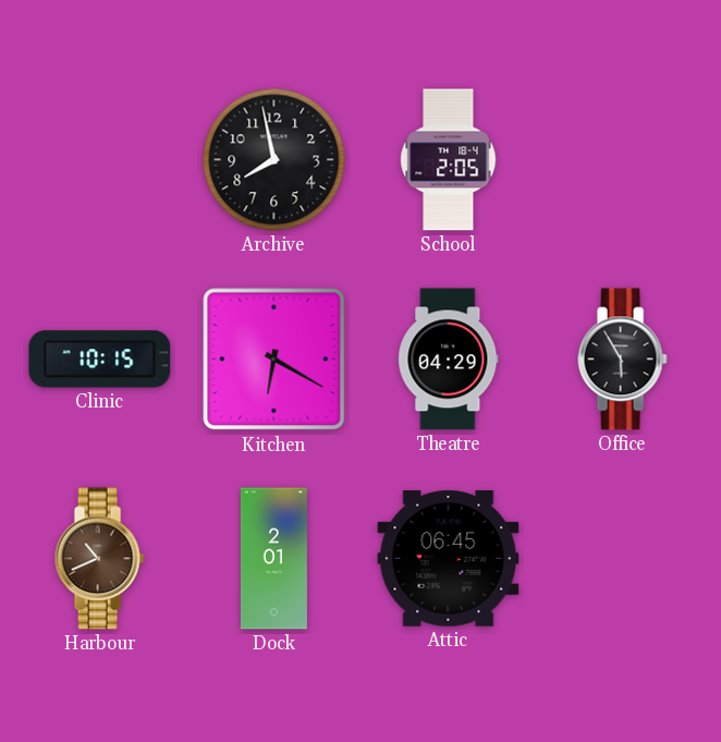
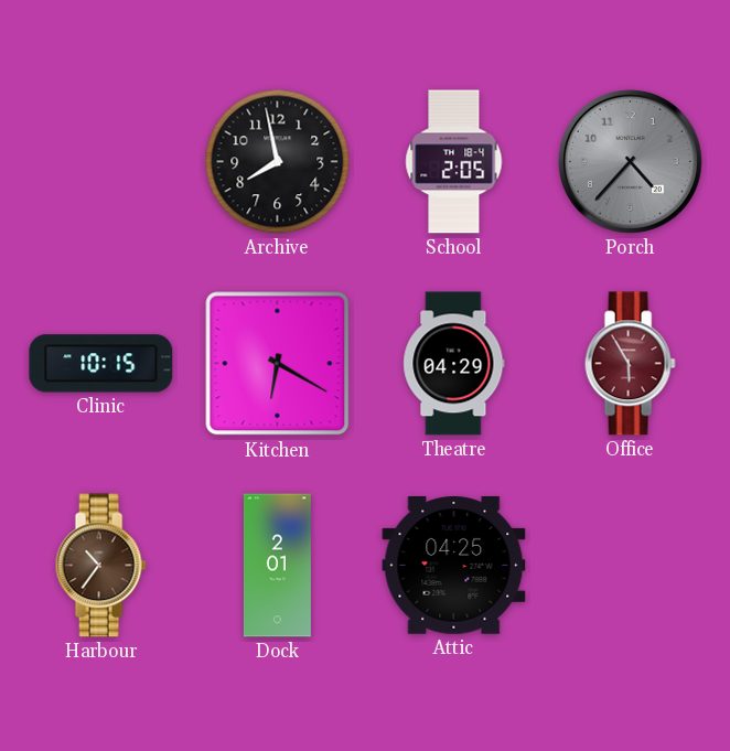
Porch: none -> 4:37 (630, 161)
Office dial: black -> burgundy (630, 364)
Harbour: 10:41 -> 10:36 (100, 566)
Attic: 06:45 -> 04:25 (454, 566)
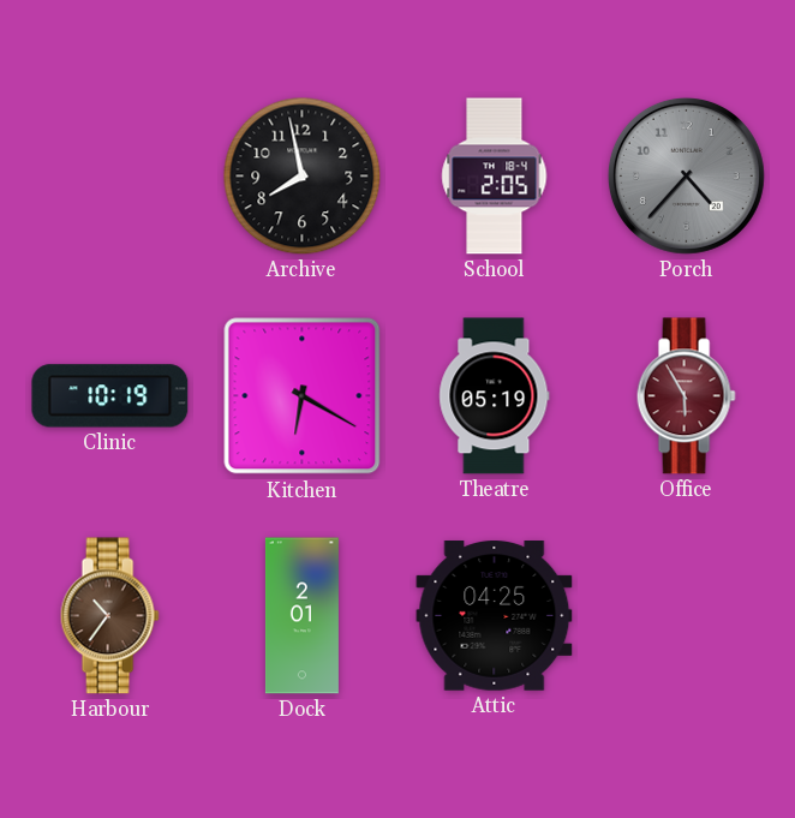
Clinic: 10:15 -> 10:19 (110, 396)
Theatre: 04:29 -> 05:19 (495, 396)
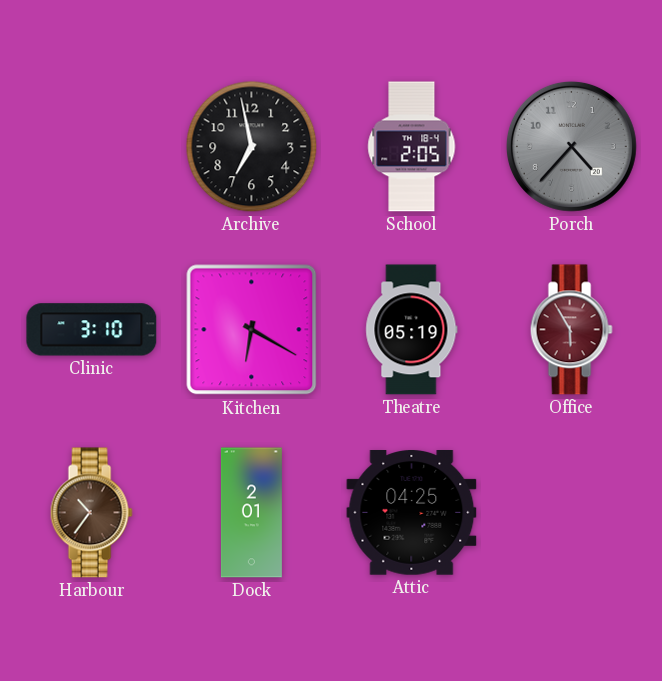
Archive: 7:58 -> 6:58 (252, 147)
Clinic: 10:19 -> 3:10 (92, 330)
